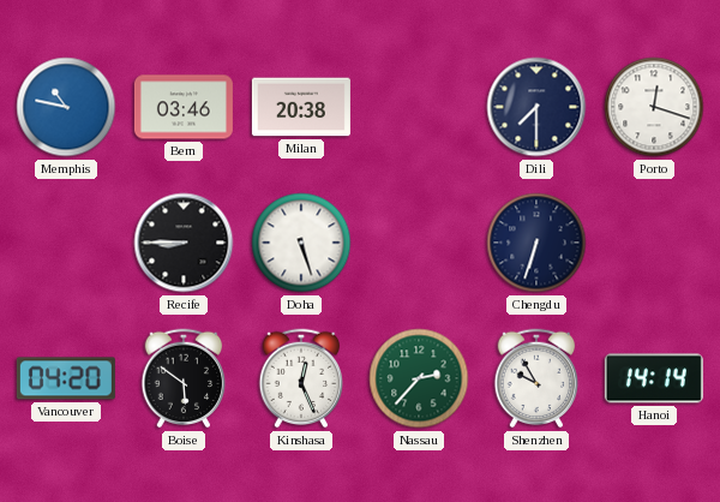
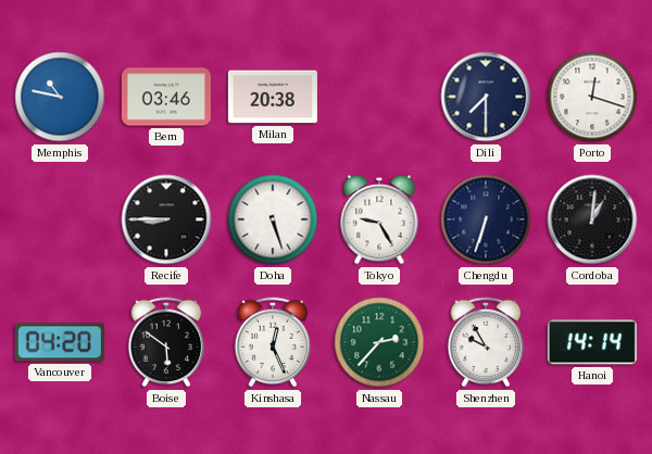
Tokyo: none -> 9:25 (379, 220)
Cordoba: none -> 1:01 (592, 219)
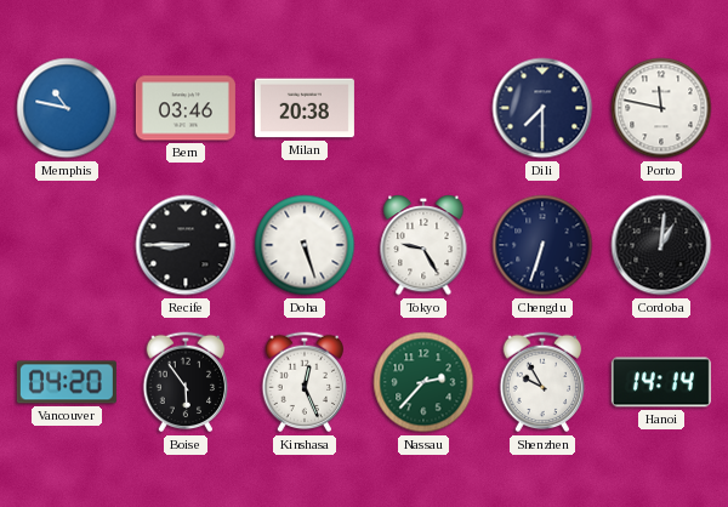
Porto: 12:18 -> 11:47 (661, 108)
Boise: 5:51 -> 5:54 (186, 382)
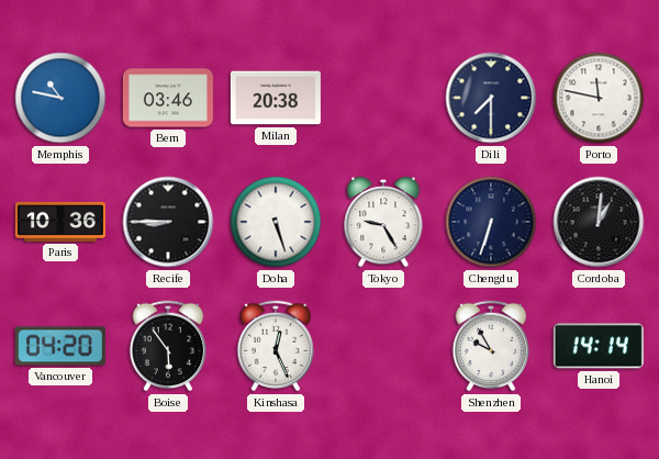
Paris: none -> 10:36 (60, 222)
Nassau: 2:37 -> none (423, 382)
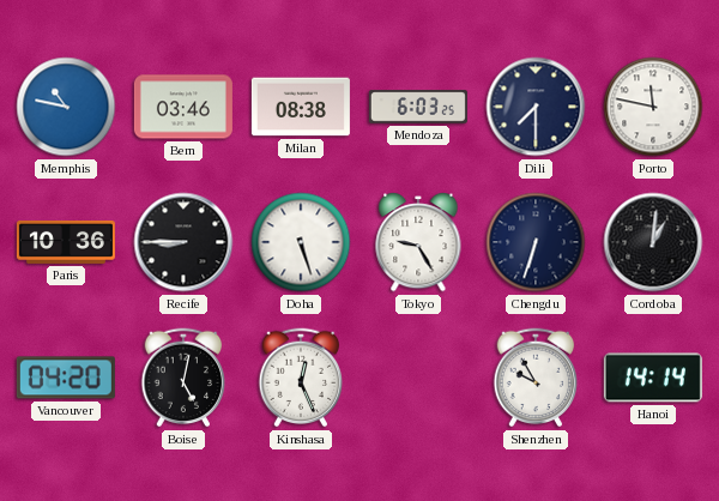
Milan: 20:38 -> 08:38 (301, 107)
Mendoza: none -> 6:03 (418, 107)
Boise: 5:54 -> 5:02 (183, 378)
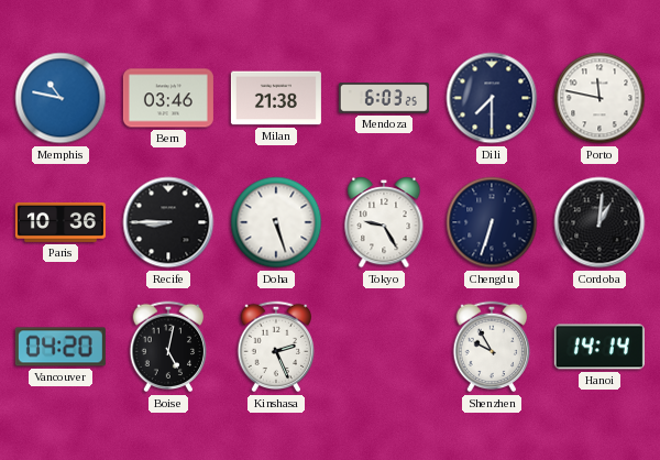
Milan: 08:38 -> 21:38 (276, 98)
Kinshasa: 12:26 -> 2:26 (276, 347)
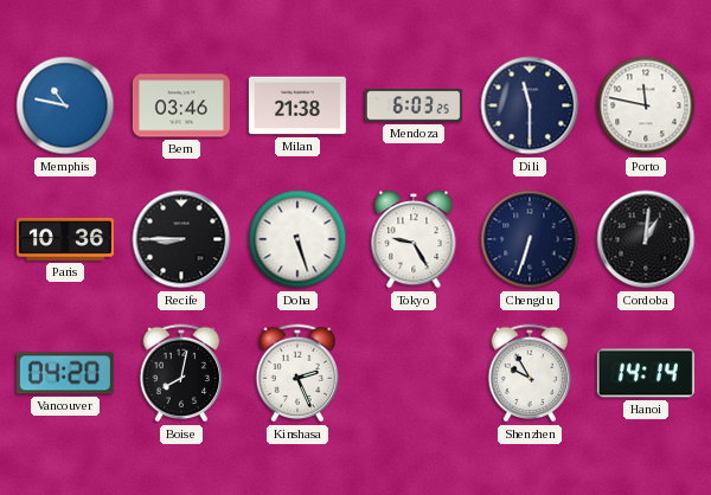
Dili: 7:30 -> 11:30 (530, 105)
Boise: 5:02 -> 8:02 (181, 373)
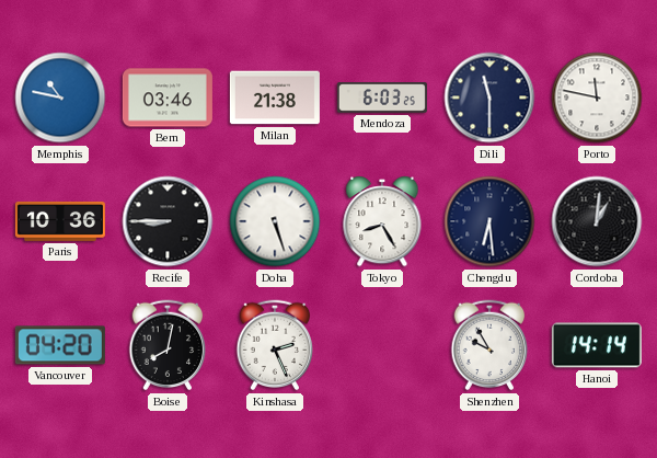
Tokyo: 9:25 -> 8:25 (382, 222)
Chengdu: 6:33 -> 6:29 (489, 221)
